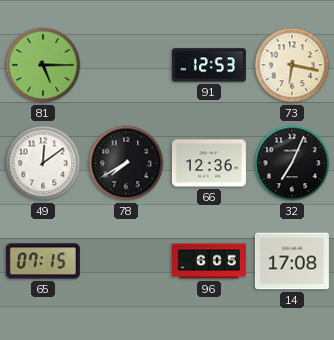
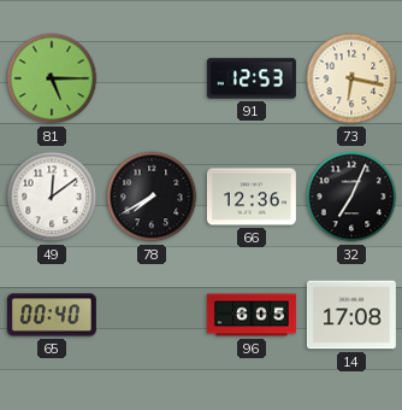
65: 07:15 -> 00:40 (52, 315)
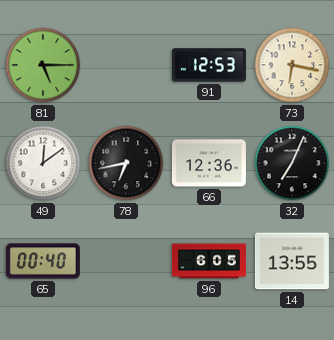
78: 7:40 -> 6:43 (126, 163)
14: 17:08 -> 13:55 (292, 261)
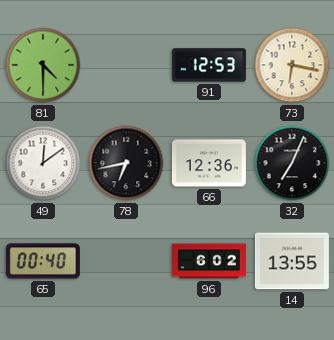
81: 5:15 -> 4:30 (43, 65)
96: 6:05 -> 6:02 (209, 261)
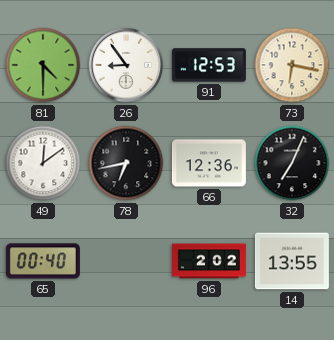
26: none -> 8:54 (126, 65)
96: 6:02 -> 2:02 (209, 261)
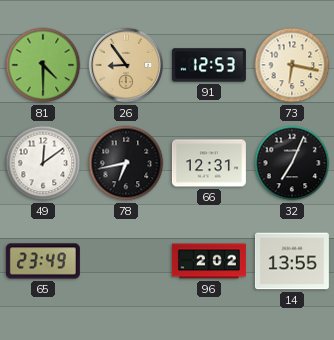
26 dial: white -> champagne (126, 65)
66: 12:36 -> 12:31 (209, 163)
65: 00:40 -> 23:49 (43, 261)
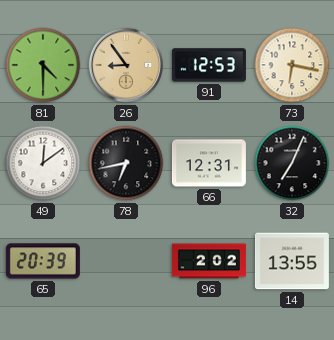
65: 23:49 -> 20:39 (43, 261)
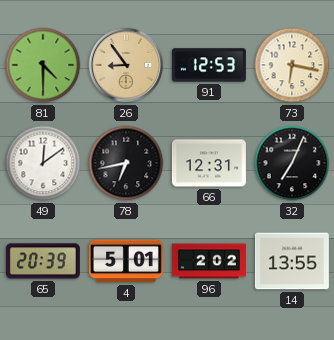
4: none -> 5:01 (126, 261)
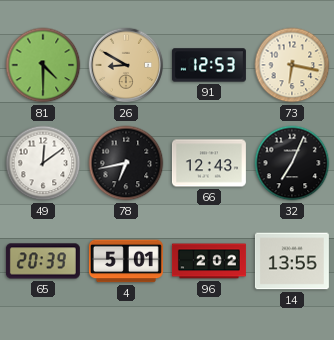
26: 8:54 -> 8:50 (126, 65)
66: 12:31 -> 12:43 (209, 163)
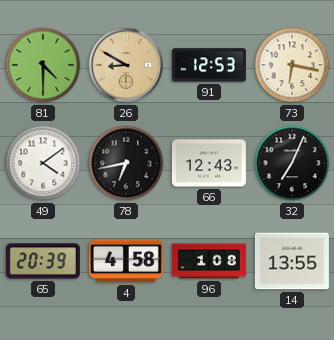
49: 12:09 -> 4:09 (43, 163)
4: 5:01 -> 4:58 (126, 261)
96: 2:02 -> 1:08 (209, 261)
